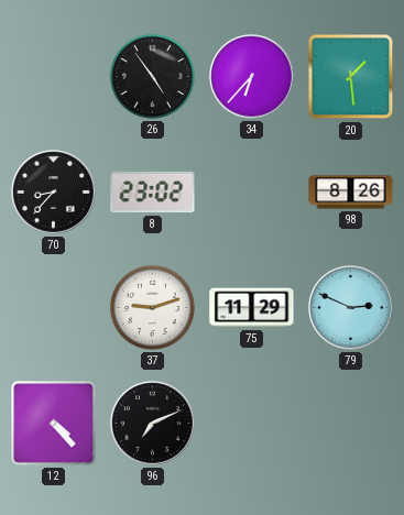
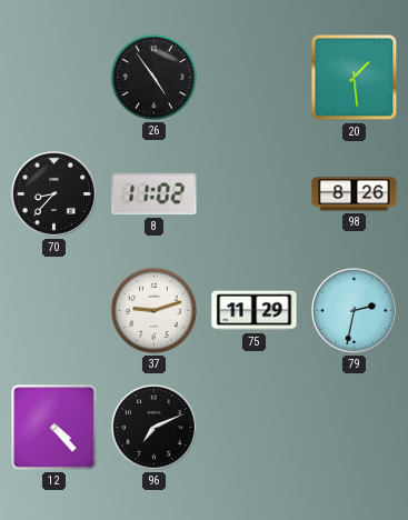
34: 6:37 -> none (252, 77)
8: 23:02 -> 11:02 (155, 194)
79: 2:49 -> 2:32 (355, 311)
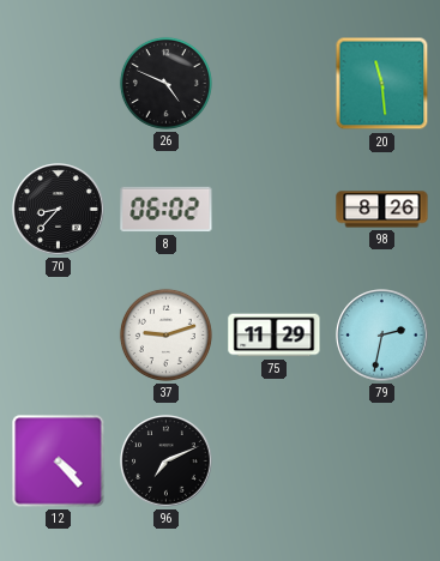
26: 4:54 -> 4:49 (165, 83)
20: 1:29 -> 11:29 (382, 84)
8: 11:02 -> 06:02 (167, 210)
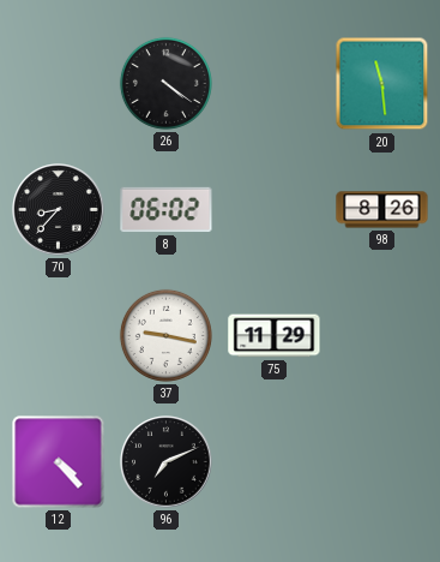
26: 4:49 -> 4:21 (165, 83)
37: 9:12 -> 9:17 (165, 335)
79: 2:32 -> none (382, 336)
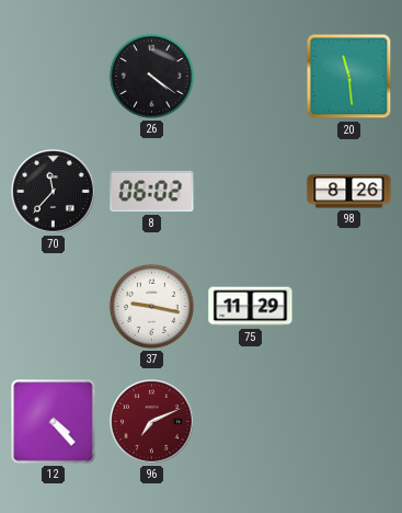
70: 8:37 -> 11:37 (54, 192)
96 dial: black -> burgundy (152, 422)
